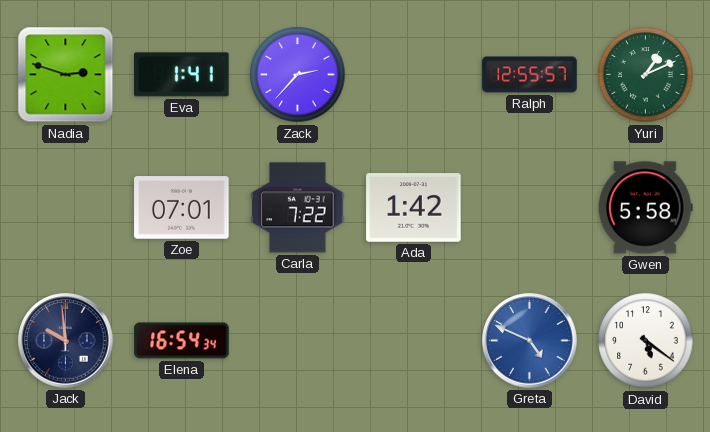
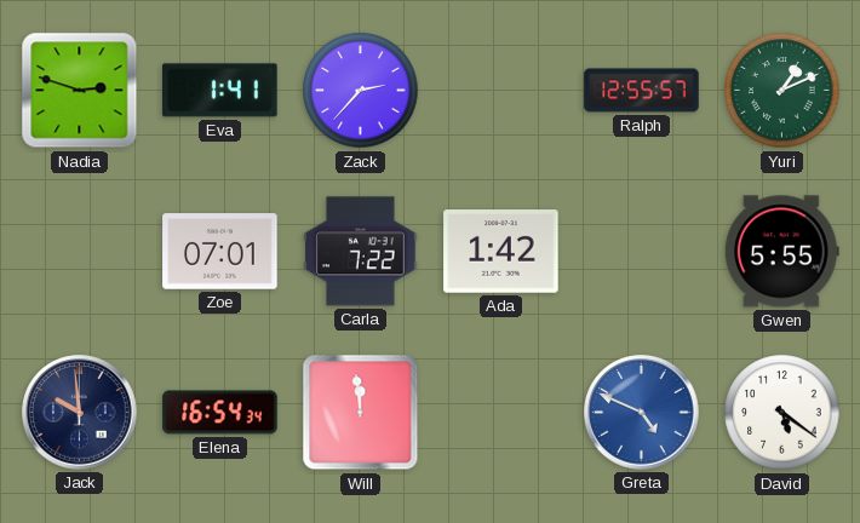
Gwen: 5:58 -> 5:55 (781, 252)
Will: none -> 11:59 (361, 413)
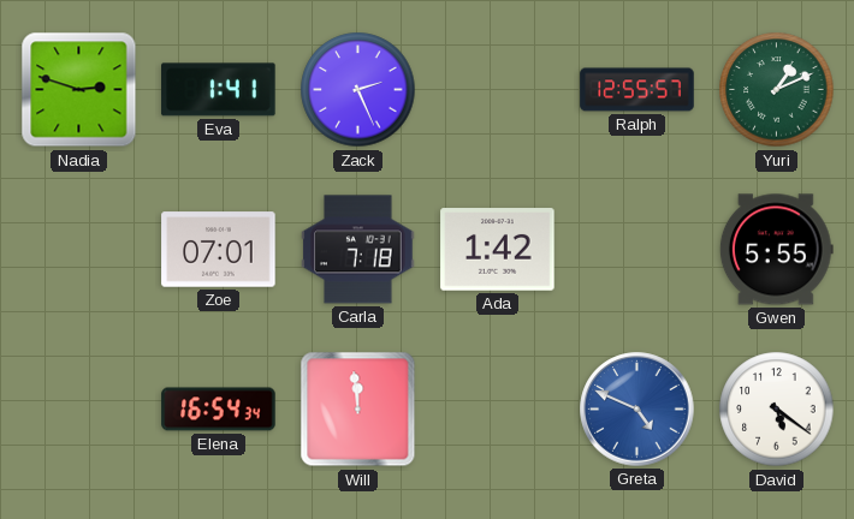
Zack: 2:37 -> 2:26 (358, 90)
Carla: 7:22 -> 7:18 (358, 250)
Jack: 9:59 -> none (80, 413)
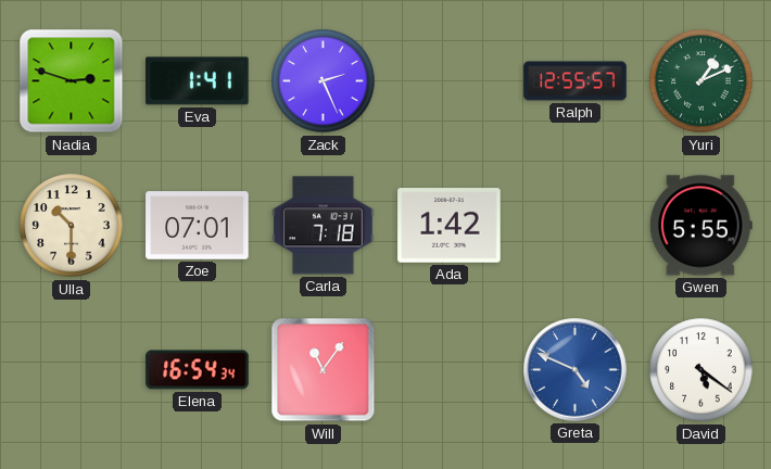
Ulla: none -> 10:30 (72, 226)
Will: 11:59 -> 11:06 (324, 370)
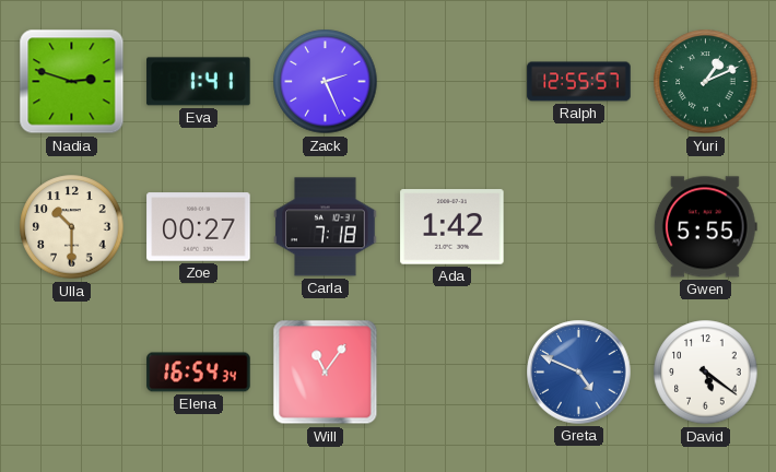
Zoe: 07:01 -> 00:27 (199, 227)
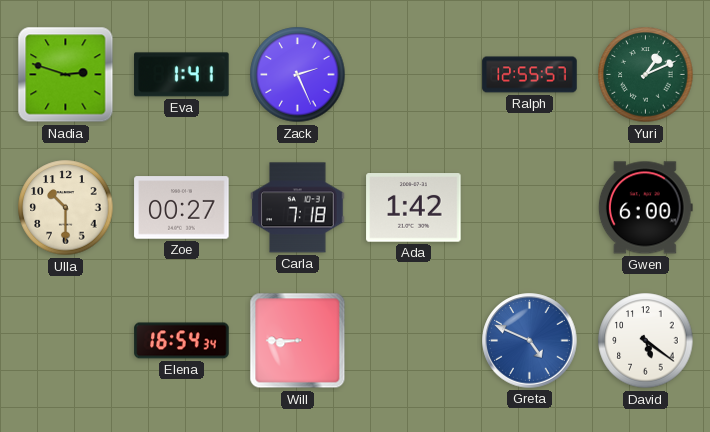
Gwen: 5:55 -> 6:00 (645, 208)
Will: 11:06 -> 8:45 (298, 341)
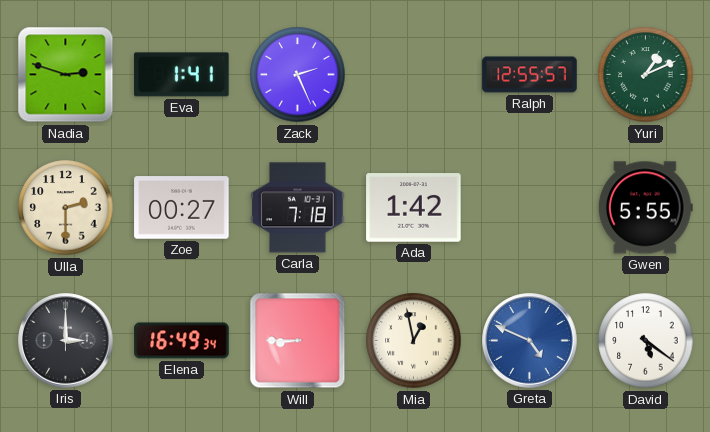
Ulla: 10:30 -> 2:30 (66, 208)
Gwen: 6:00 -> 5:55 (645, 208)
Iris: none -> 3:00 (66, 341)
Elena: 16:54 -> 16:49 (182, 341)
Mia: none -> 12:58 (414, 341)
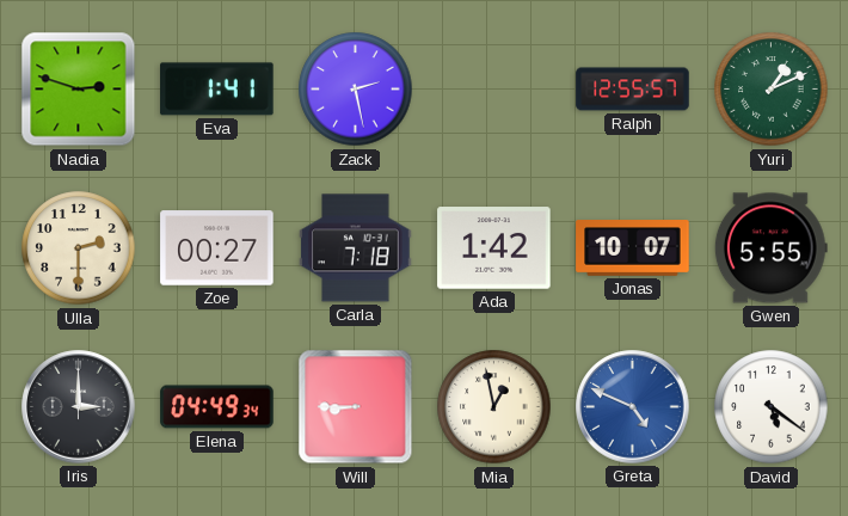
Zack: 2:26 -> 2:28 (356, 90)
Jonas: none -> 10:07 (633, 248)
Elena: 16:49 -> 04:49 (217, 407)
